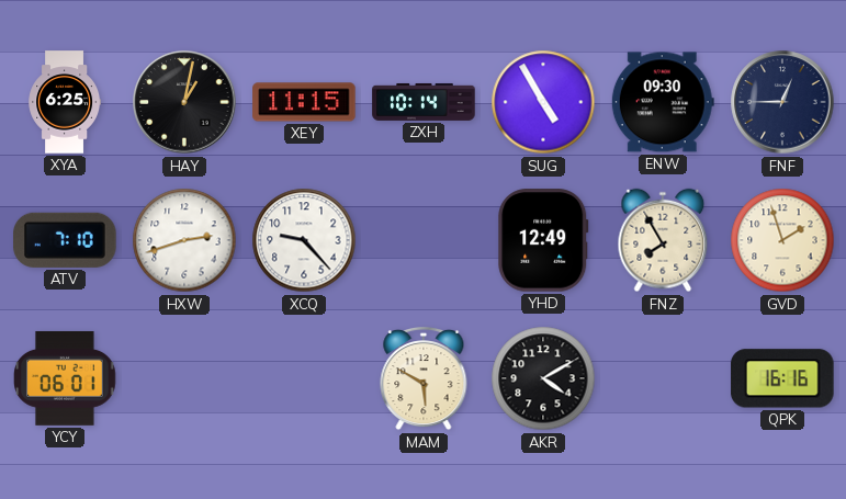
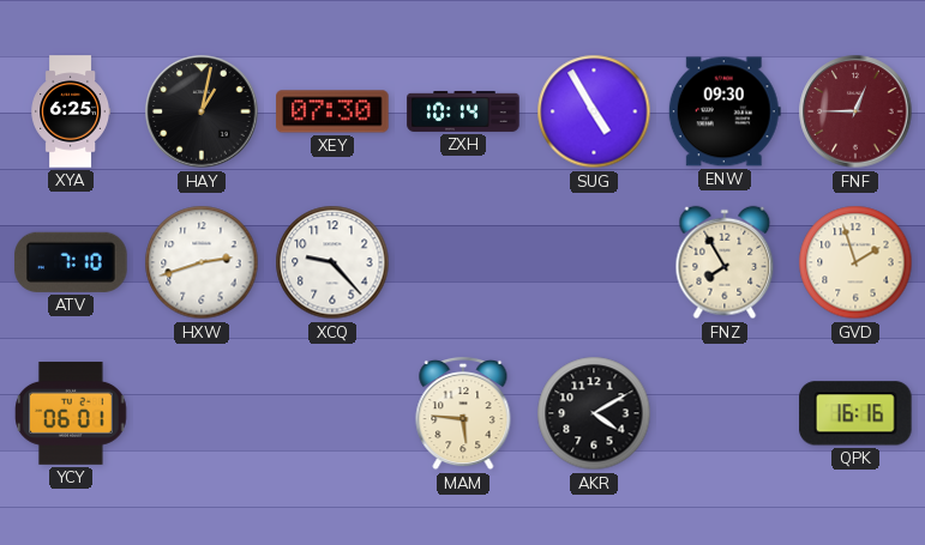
XEY: 11:15 -> 07:30 (332, 111)
FNF dial: navy -> burgundy (855, 111)
YHD: 12:49 -> none (543, 240)
MAM: 5:50 -> 5:46 (463, 413)
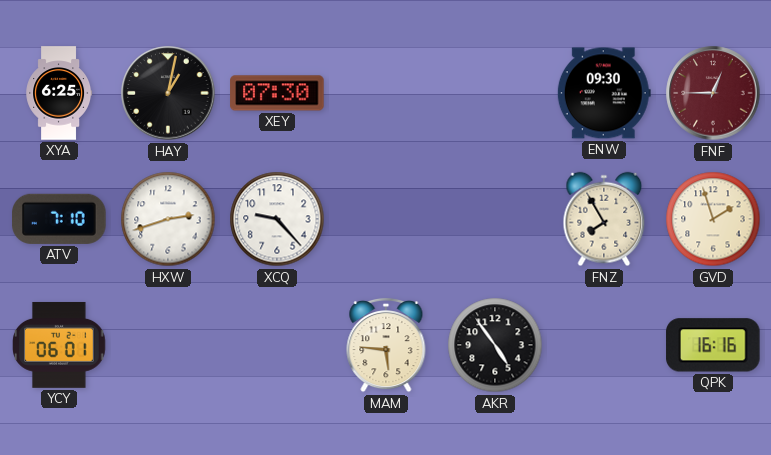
ZXH: 10:14 -> none (463, 111)
SUG: 4:55 -> none (594, 111)
AKR: 4:10 -> 4:54 (495, 345)
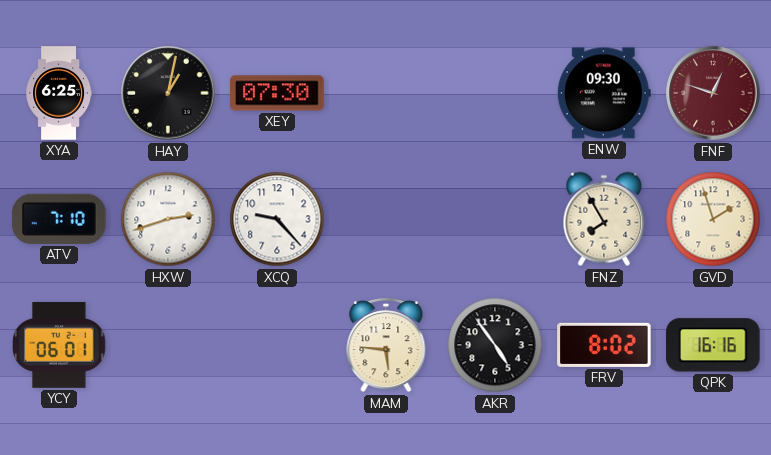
FNF: 12:45 -> 12:48 (713, 93)
FRV: none -> 8:02 (604, 345)
